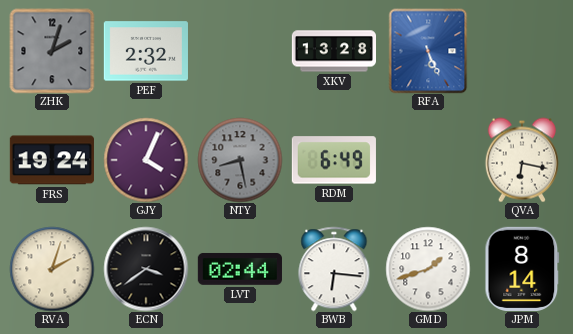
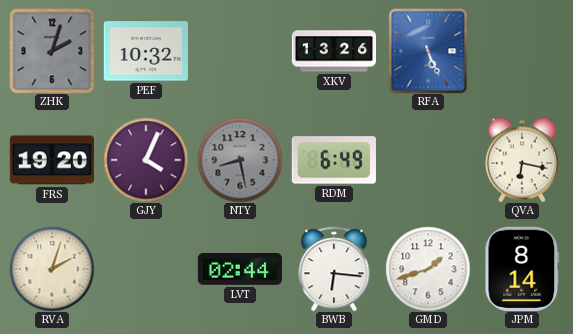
PEF: 2:32 -> 10:32 (146, 51)
XKV: 13:28 -> 13:26 (333, 51)
FRS: 19:24 -> 19:20 (52, 160)
ECN: 3:39 -> none (146, 269)
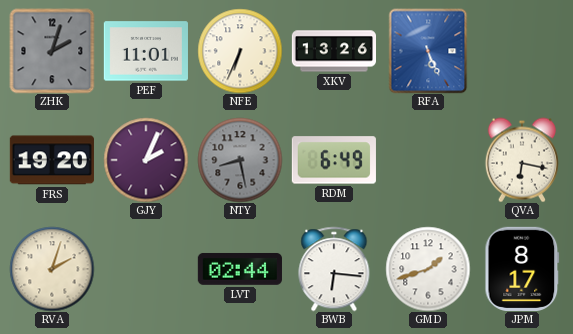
PEF: 10:32 -> 11:01 (146, 51)
NFE: none -> 6:34 (240, 51)
GJY: 4:04 -> 2:04 (146, 160)
JPM: 8:14 -> 8:17 (522, 269)
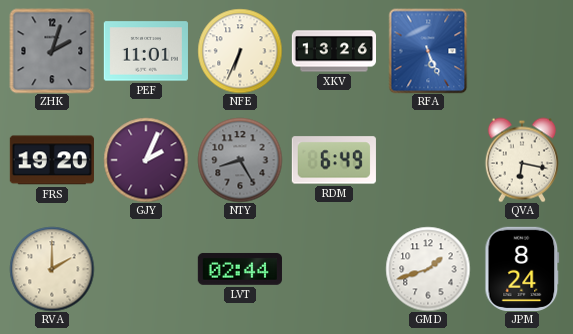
NTY: 8:28 -> 8:25 (240, 160)
RVA: 2:03 -> 2:00 (52, 269)
BWB: 6:16 -> none (334, 269)
JPM: 8:17 -> 8:24 (522, 269)
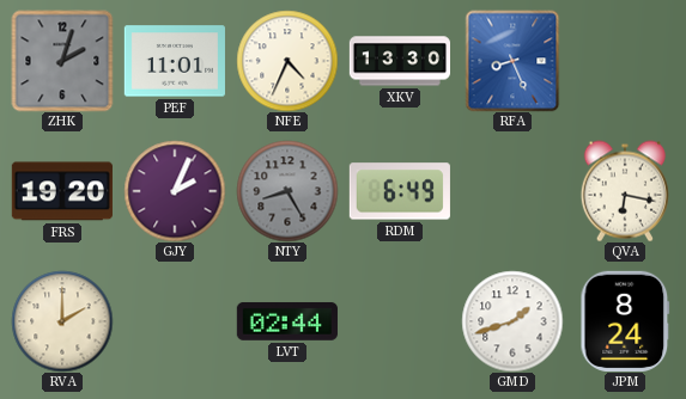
NFE: 6:34 -> 4:34 (287, 61)
XKV: 13:26 -> 13:30 (399, 61)
RFA: 5:26 -> 8:26 (512, 61)
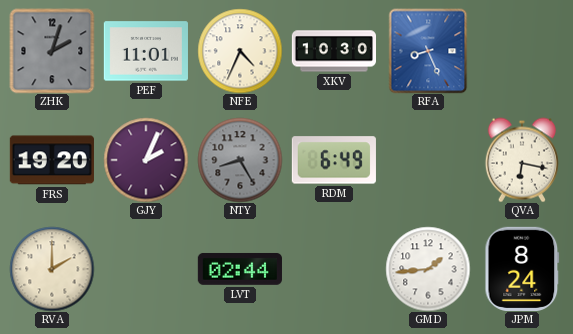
XKV: 13:30 -> 10:30 (333, 51)
GMD: 1:42 -> 1:44 (428, 269)
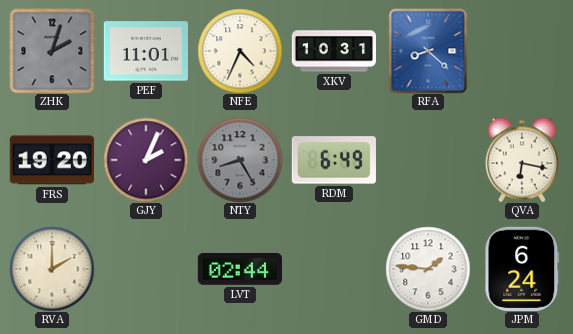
XKV: 10:30 -> 10:31 (333, 51)
RFA: 8:26 -> 8:22 (428, 51)
GMD: 1:44 -> 1:46 (428, 269)
JPM: 8:24 -> 6:24 (522, 269)
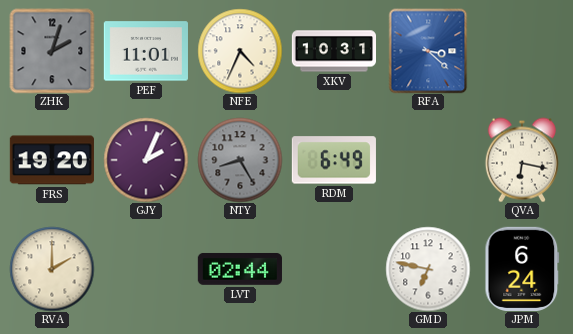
RFA: 8:22 -> 3:22 (428, 51)
GMD: 1:46 -> 6:47 (428, 269)
